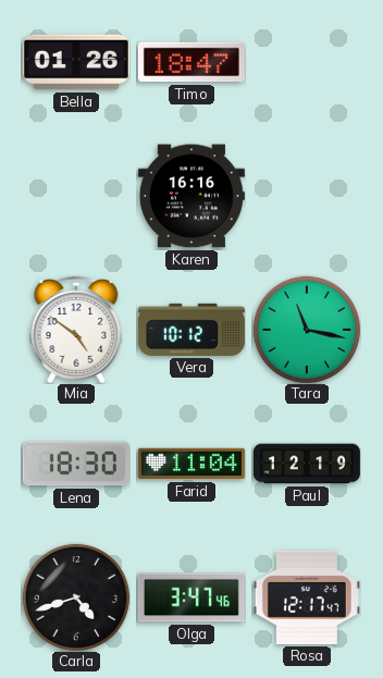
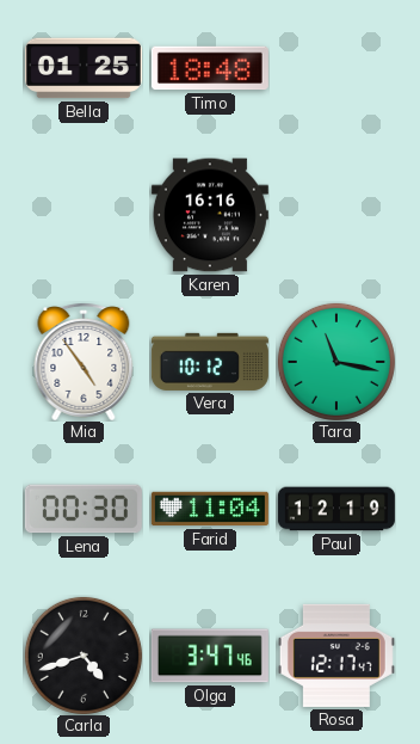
Bella: 01:26 -> 01:25 (84, 68)
Timo: 18:47 -> 18:48 (210, 68)
Mia: 4:51 -> 4:54 (84, 362)
Lena: 18:30 -> 00:30 (84, 509)
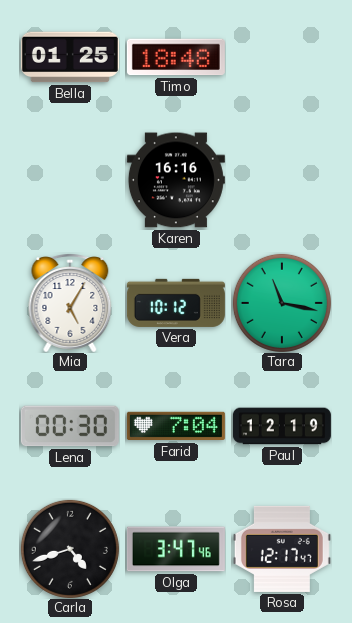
Mia: 4:54 -> 5:05 (70, 303)
Farid: 11:04 -> 7:04 (176, 426)
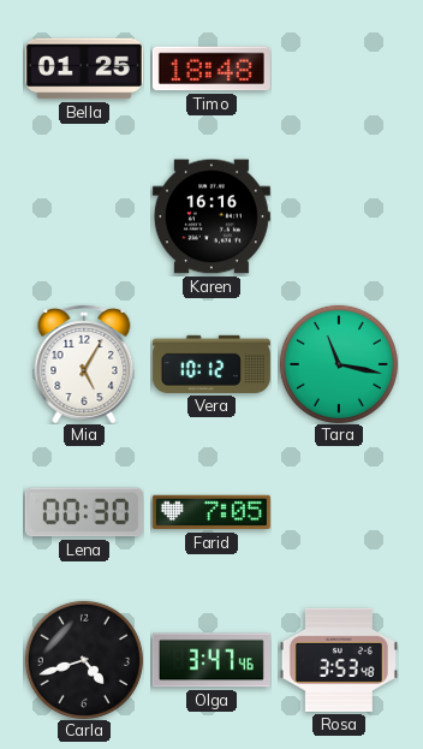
Farid: 7:04 -> 7:05 (211, 512)
Paul: 12:19 -> none (282, 426)
Rosa: 12:17 -> 3:53 (339, 660)
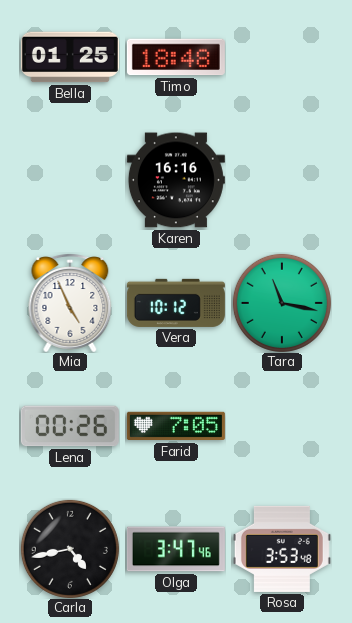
Mia: 5:05 -> 4:56 (70, 303)
Lena: 00:30 -> 00:26 (70, 426)
Carla: 4:42 -> 4:43 (70, 549)
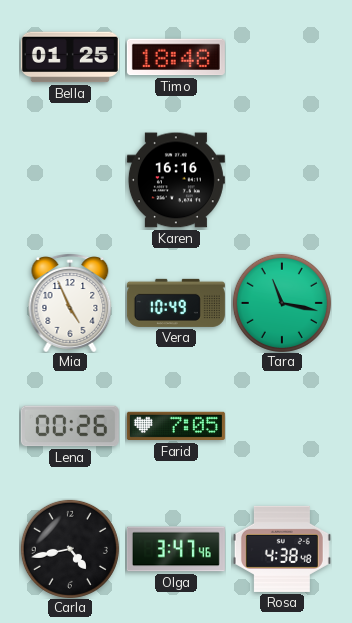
Vera: 10:12 -> 10:49 (176, 303)
Rosa: 3:53 -> 4:38 (282, 549)
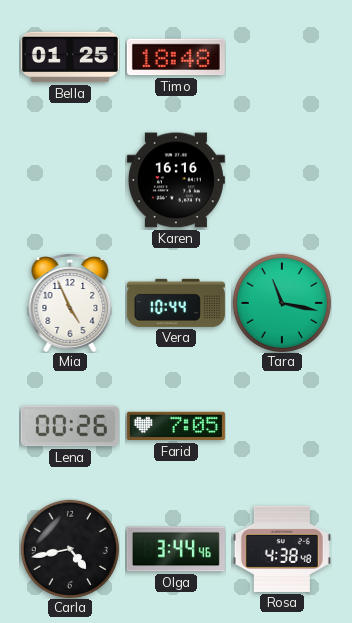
Vera: 10:49 -> 10:44 (176, 303)
Olga: 3:47 -> 3:44 (176, 549)
